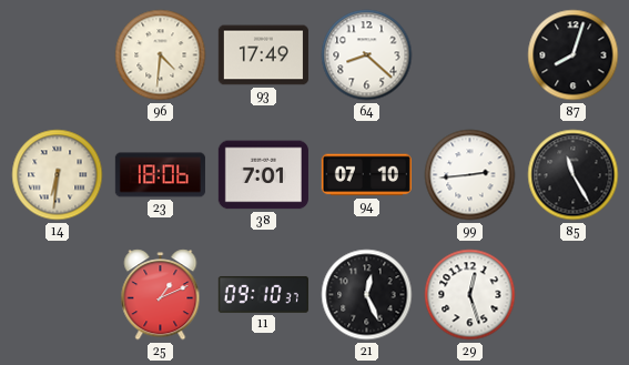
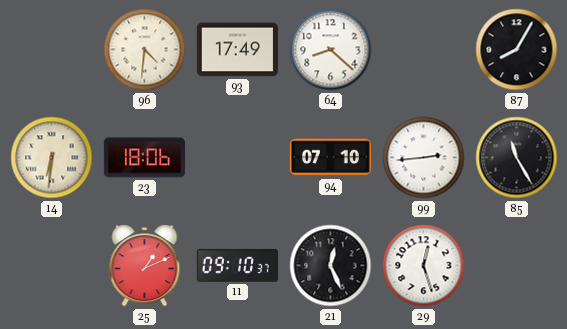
87: 8:03 -> 8:05 (517, 50)
38: 7:01 -> none (263, 175)
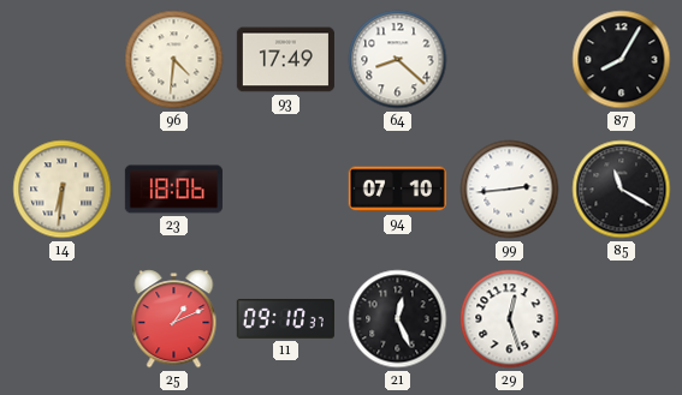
85: 11:25 -> 11:20 (622, 190)
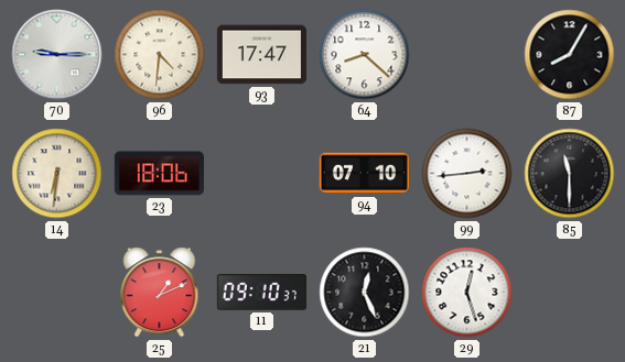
70: none -> 9:15 (57, 55)
93: 17:49 -> 17:47 (261, 55)
85: 11:20 -> 11:30 (570, 174)
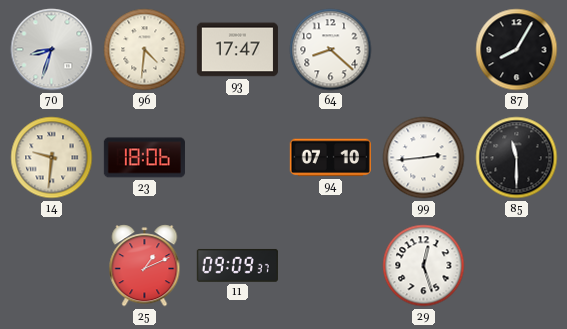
70: 9:15 -> 8:33 (52, 50)
14: 6:31 -> 9:31 (52, 158)
11: 09:10 -> 09:09 (237, 265)
21: 12:26 -> none (365, 293)
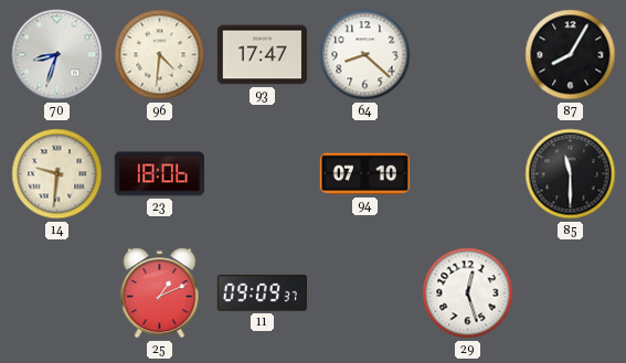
99: 2:44 -> none (424, 158)
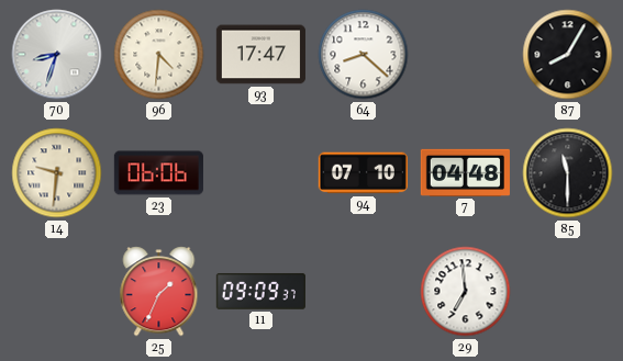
23: 18:06 -> 06:06 (158, 173)
7: none -> 04:48 (465, 172)
25: 1:11 -> 1:34 (159, 292)
29: 12:27 -> 6:59 (466, 292)
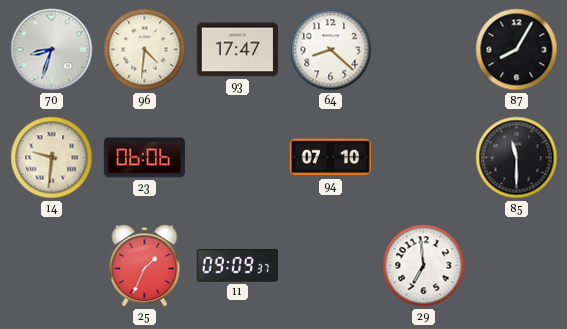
7: 04:48 -> none (465, 172)
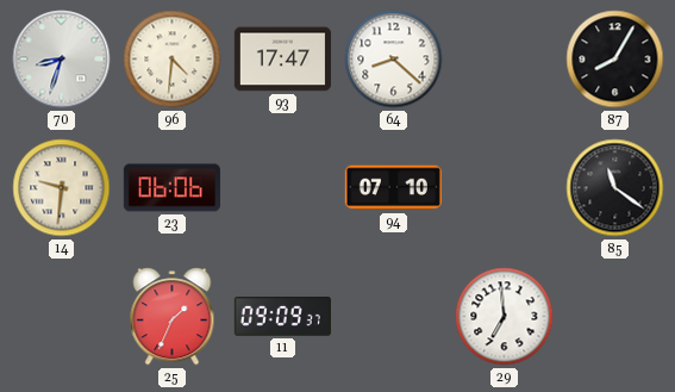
85: 11:30 -> 11:21 (615, 188)
